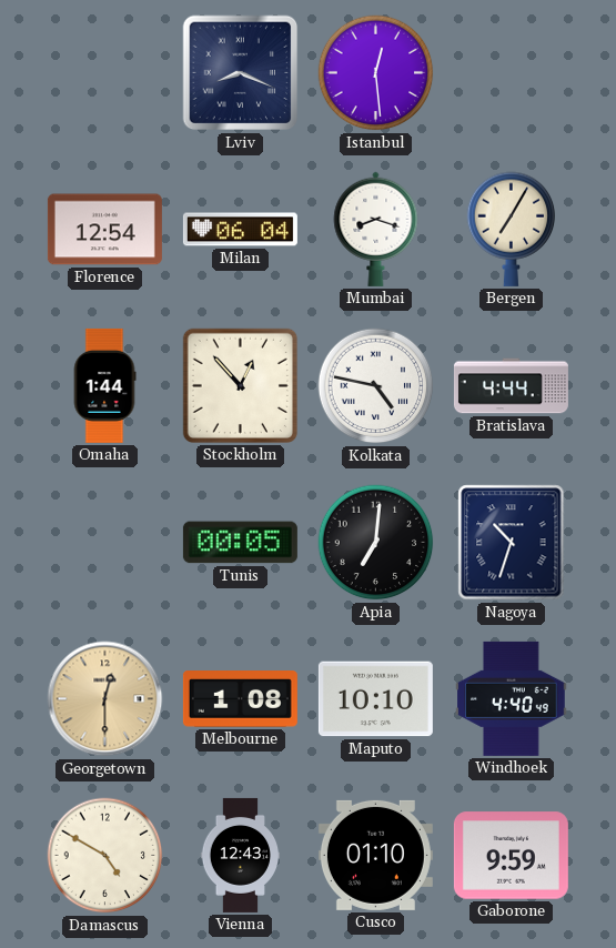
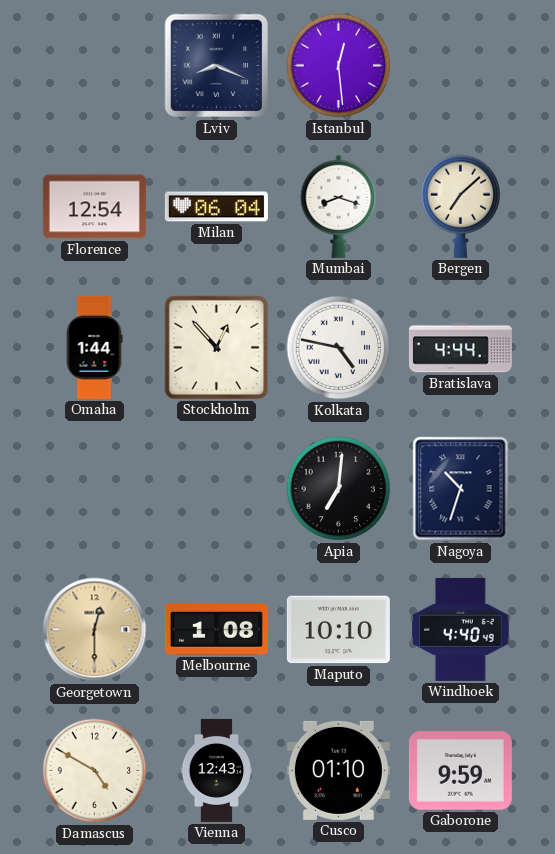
Bergen: 7:05 -> 7:08 (461, 206)
Tunis: 00:05 -> none (240, 543)
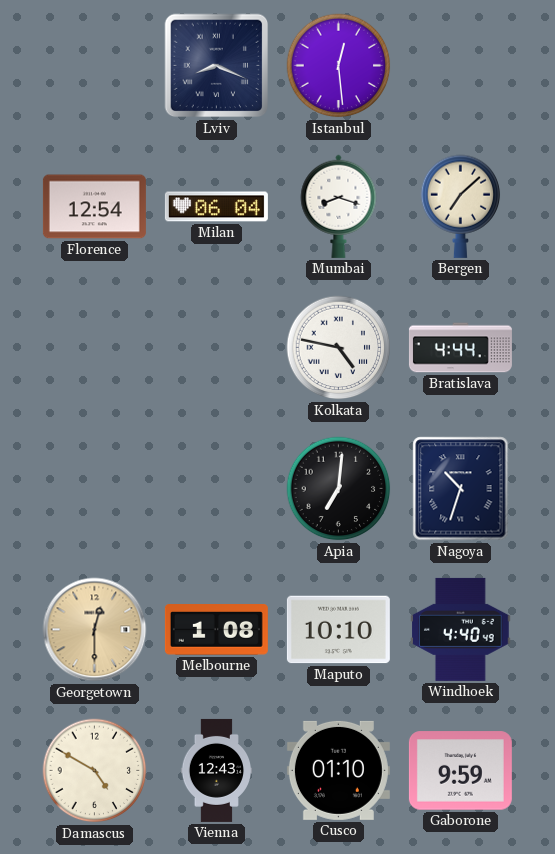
Omaha: 1:44 -> none (94, 347)
Stockholm: 12:53 -> none (216, 347)
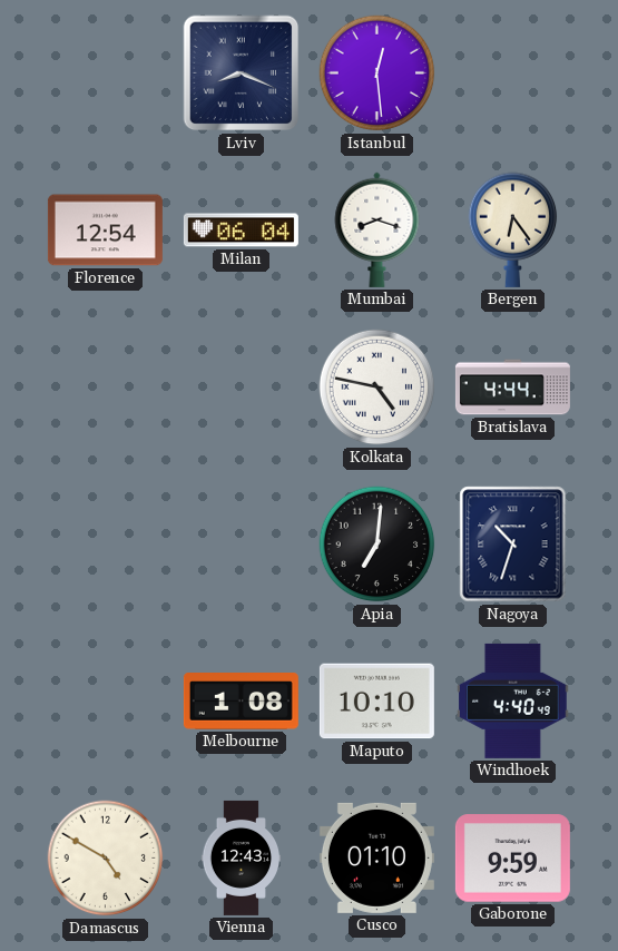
Bergen: 7:08 -> 6:24 (513, 229)
Georgetown: 12:30 -> none (95, 630)
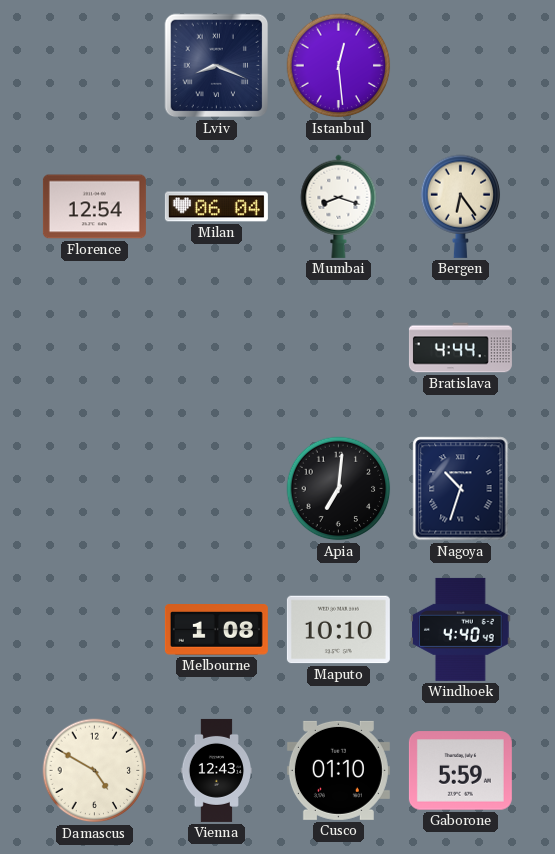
Kolkata: 4:47 -> none (377, 388)
Gaborone: 9:59 -> 5:59 (460, 771)
